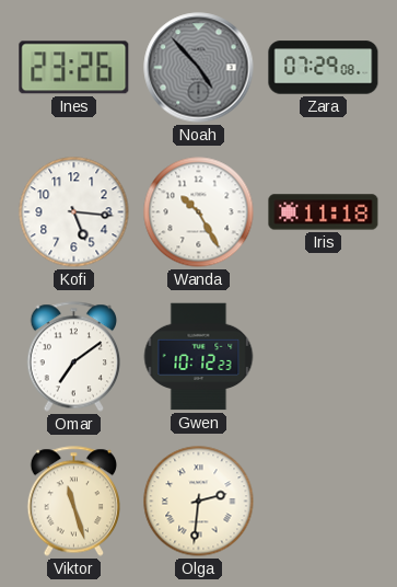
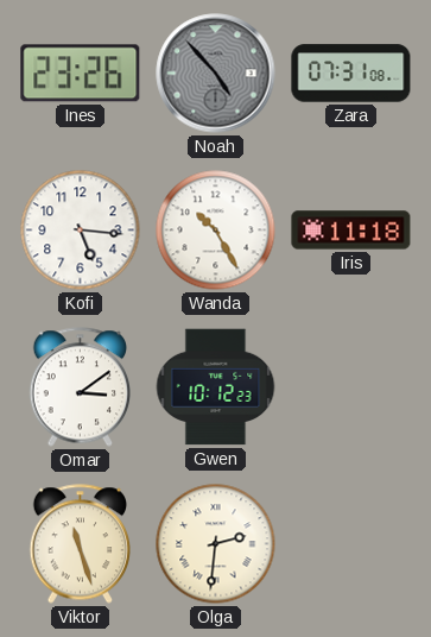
Zara: 07:29 -> 07:31 (351, 74)
Omar: 7:09 -> 3:09 (80, 387)
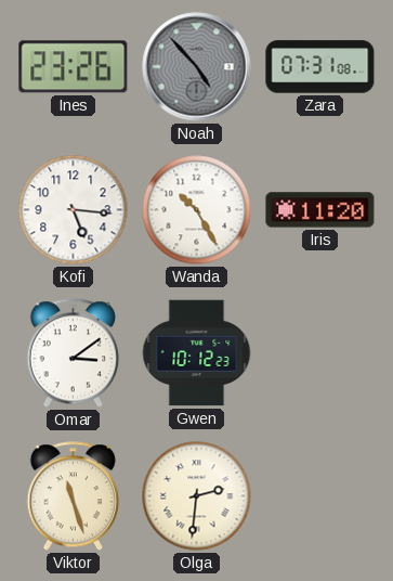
Iris: 11:18 -> 11:20 (320, 210)
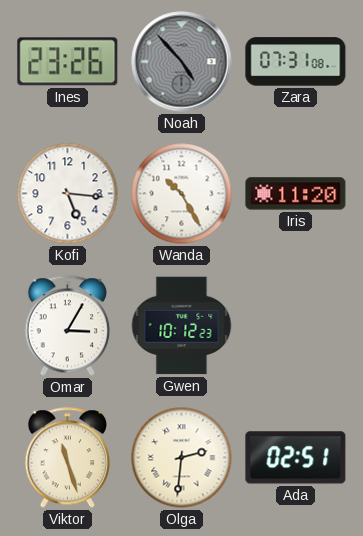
Omar: 3:09 -> 3:05 (67, 326)
Ada: none -> 02:51 (296, 458)
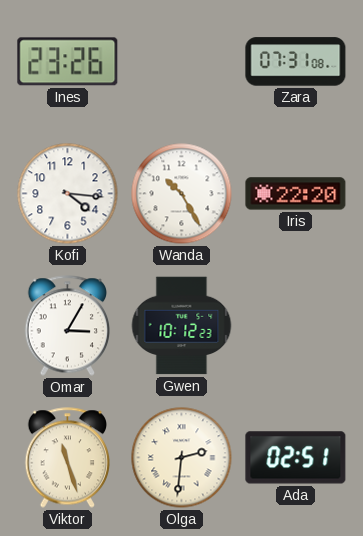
Noah: 4:53 -> none (182, 62)
Kofi: 5:16 -> 4:16 (68, 194)
Iris: 11:20 -> 22:20 (296, 194)
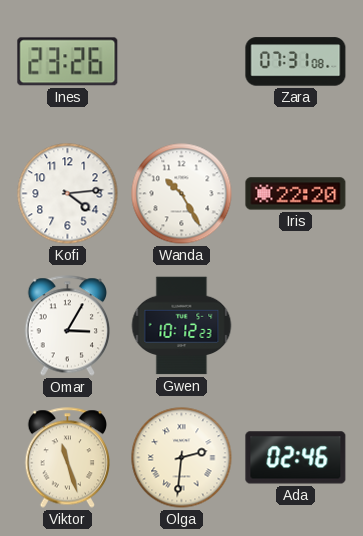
Kofi: 4:16 -> 4:14 (68, 194)
Ada: 02:51 -> 02:46 (296, 458)
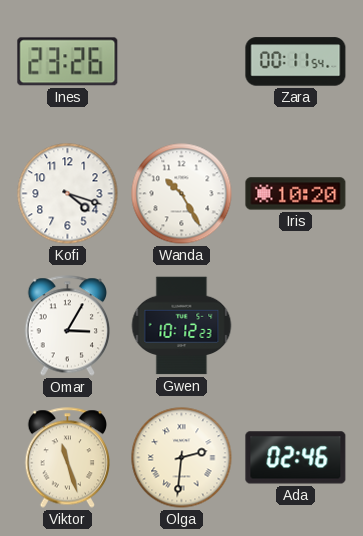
Zara: 07:31 -> 00:11 (296, 62)
Kofi: 4:14 -> 4:18 (68, 194)
Iris: 22:20 -> 10:20 (296, 194)
